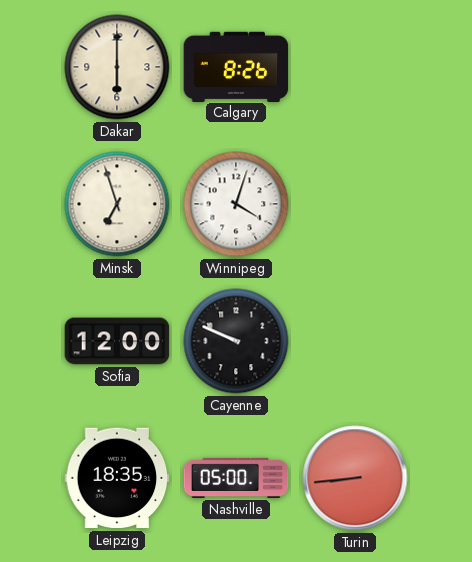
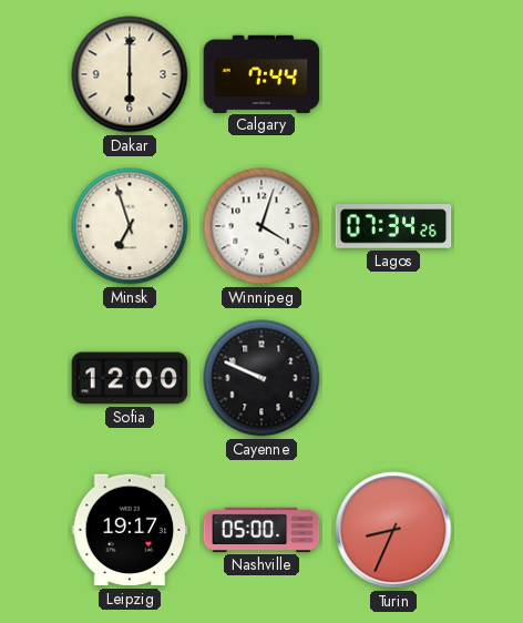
Calgary: 8:26 -> 7:44 (261, 73)
Lagos: none -> 07:34 (393, 226)
Leipzig: 18:35 -> 19:17 (130, 530)
Turin: 8:44 -> 8:34 (393, 530)
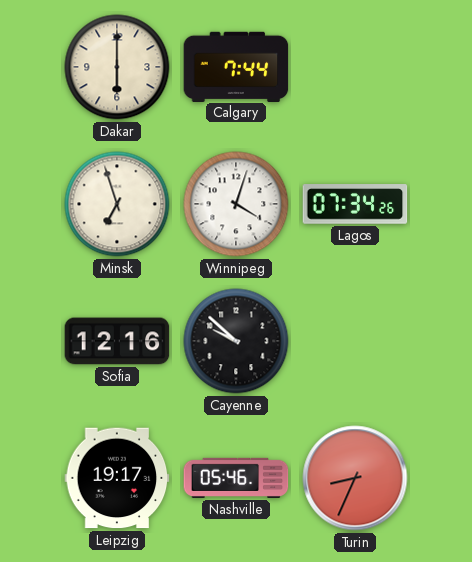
Sofia: 12:00 -> 12:16 (117, 341)
Cayenne: 9:49 -> 9:52 (236, 341)
Nashville: 05:00 -> 05:46 (236, 478)
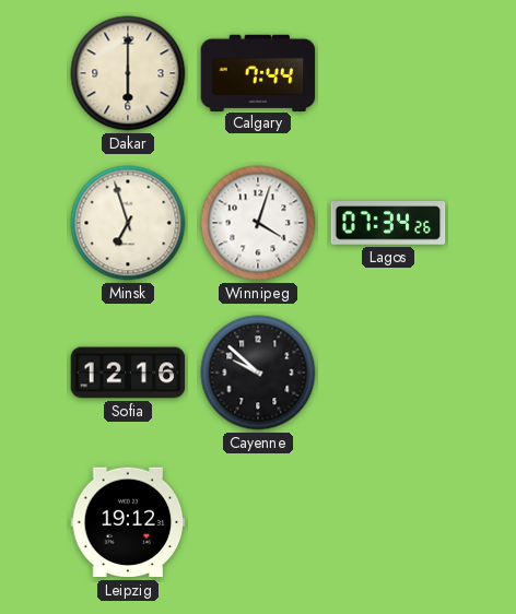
Leipzig: 19:17 -> 19:12 (128, 522)
Nashville: 05:46 -> none (236, 478)
Turin: 8:34 -> none (355, 478)
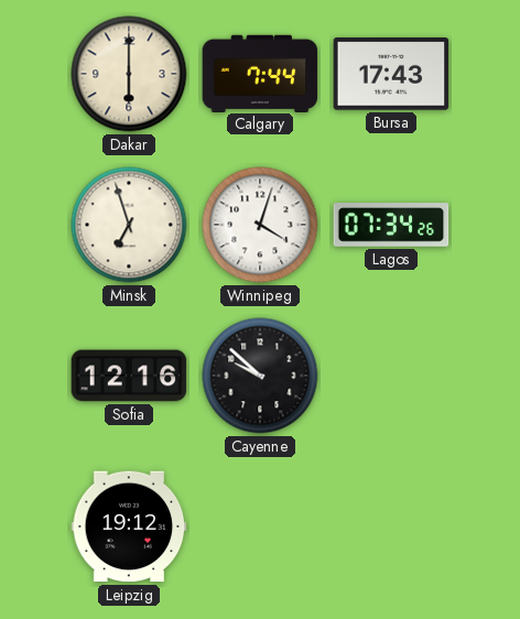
Bursa: none -> 17:43 (391, 74)
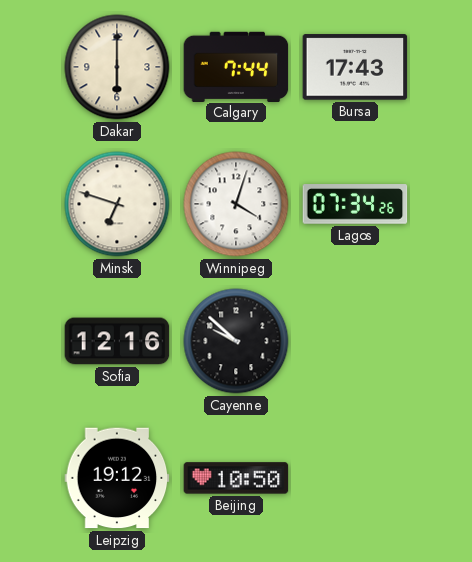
Minsk: 6:57 -> 6:48 (117, 204)
Beijing: none -> 10:50 (236, 478)
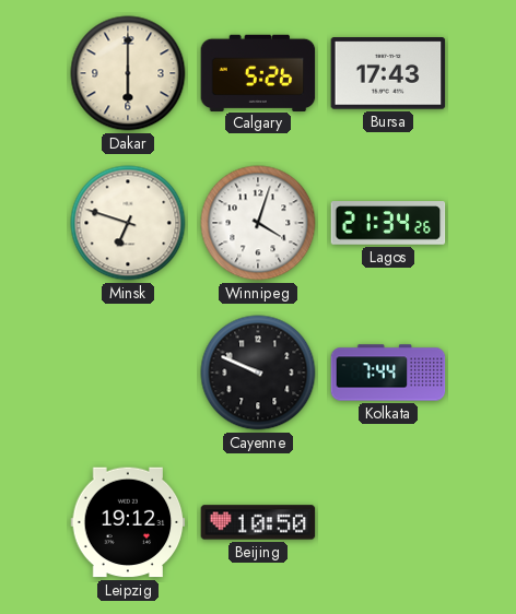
Calgary: 7:44 -> 5:26 (258, 72)
Lagos: 07:34 -> 21:34 (388, 223)
Sofia: 12:16 -> none (117, 341)
Cayenne: 9:52 -> 9:49 (258, 373)
Kolkata: none -> 7:44 (388, 373)
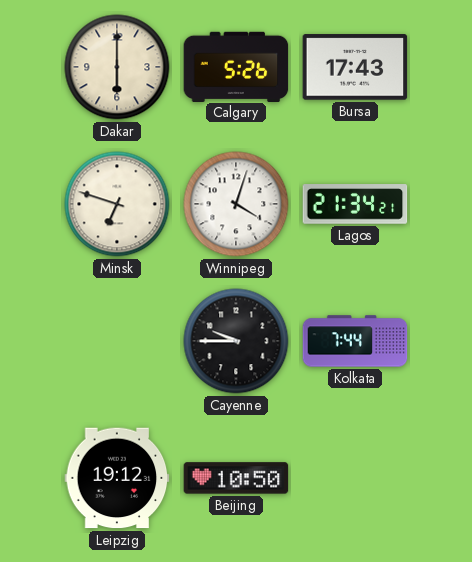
Lagos: 21:34:26 -> 21:34:21 (355, 204)
Cayenne: 9:49 -> 9:45 (236, 341)
